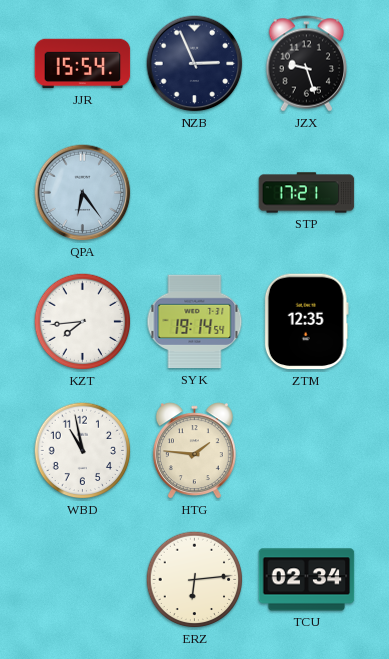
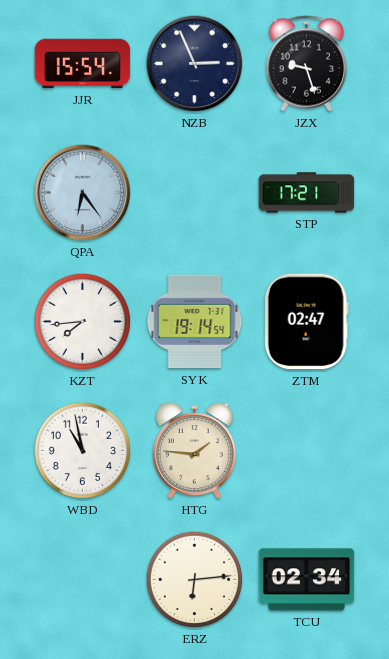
ZTM: 12:35 -> 02:47 (306, 322)
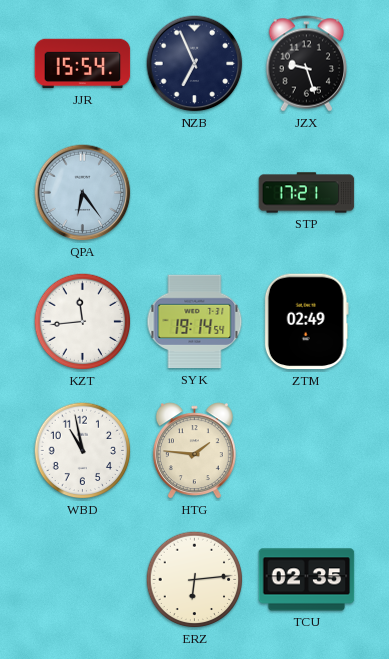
NZB: 2:56 -> 6:56 (195, 64)
KZT: 7:44 -> 11:44 (83, 322)
ZTM: 02:47 -> 02:49 (306, 322)
TCU: 02:34 -> 02:35 (307, 580)
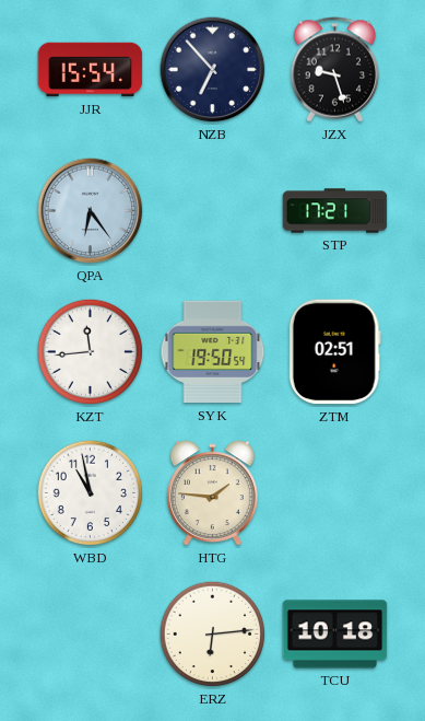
NZB: 6:56 -> 6:53 (213, 70)
SYK: 19:14 -> 19:50 (213, 352)
ZTM: 02:49 -> 02:51 (334, 352)
TCU: 02:35 -> 10:18 (335, 635)
